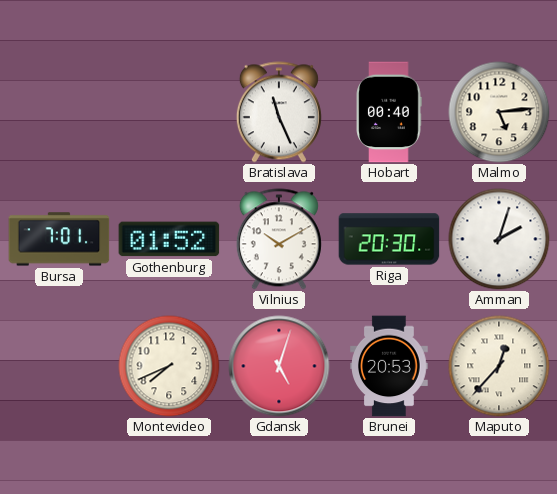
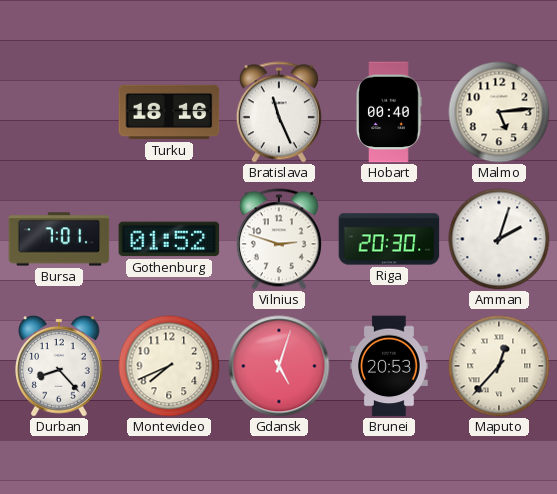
Turku: none -> 18:16 (169, 112)
Vilnius: 10:10 -> 2:48 (279, 239)
Durban: none -> 8:23 (60, 366)
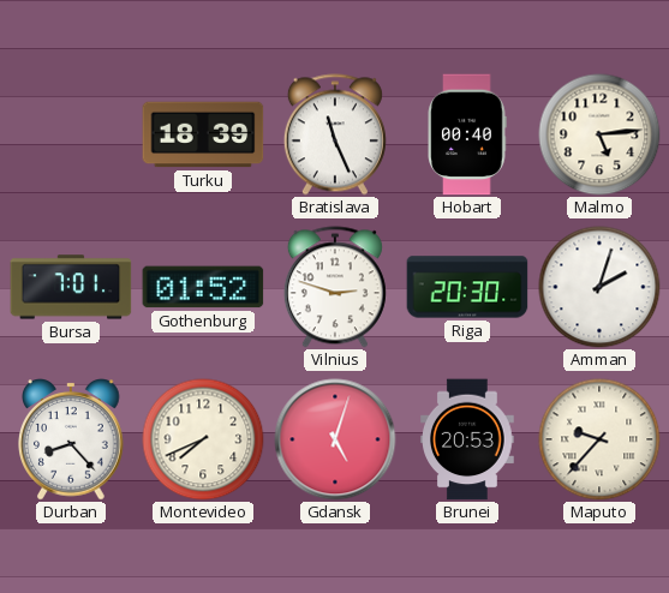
Turku: 18:16 -> 18:39 (203, 134)
Maputo: 12:37 -> 9:37 (599, 439)
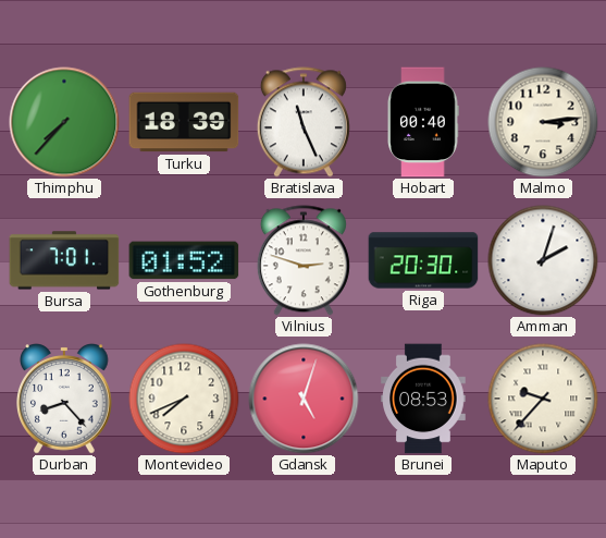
Thimphu: none -> 7:37 (64, 122)
Malmo: 5:14 -> 3:14 (543, 122)
Brunei: 20:53 -> 08:53 (424, 399)
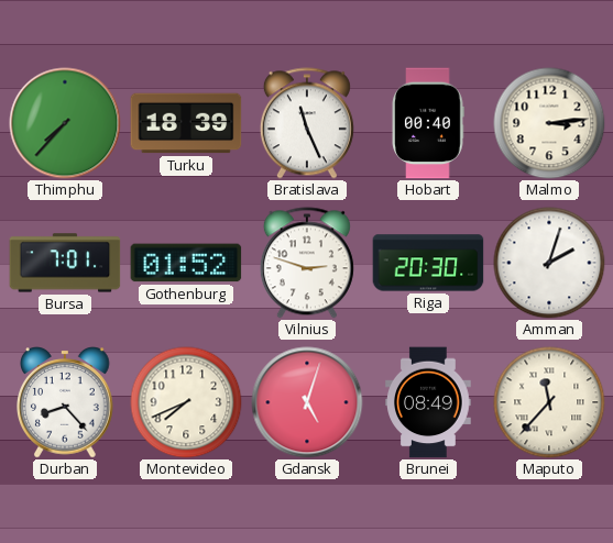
Brunei: 08:53 -> 08:49 (429, 402)
Maputo: 9:37 -> 11:37 (549, 402)
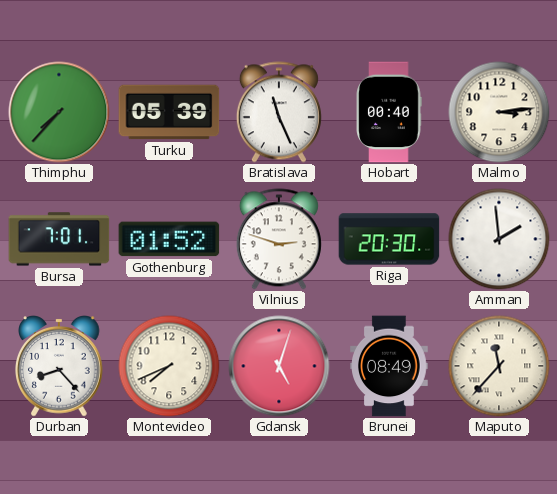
Turku: 18:39 -> 05:39 (169, 112)
Amman: 2:03 -> 1:59 (499, 239)
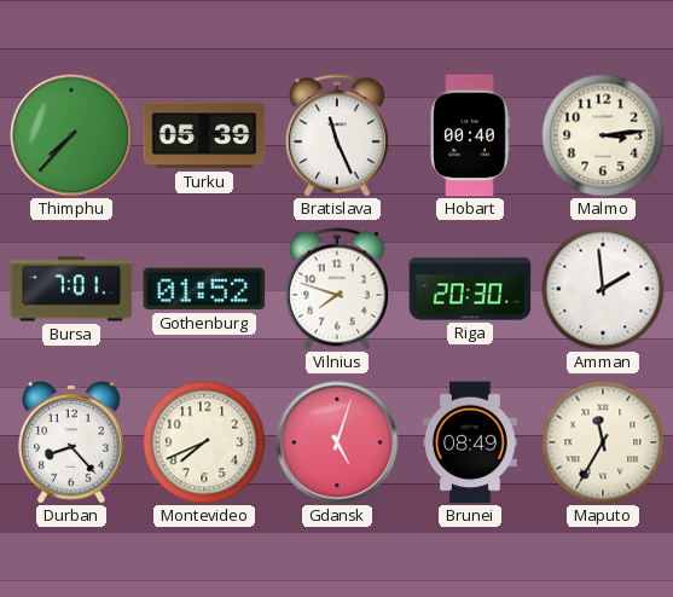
Vilnius: 2:48 -> 7:48 (337, 289)
Maputo: 11:37 -> 11:35 (603, 442)
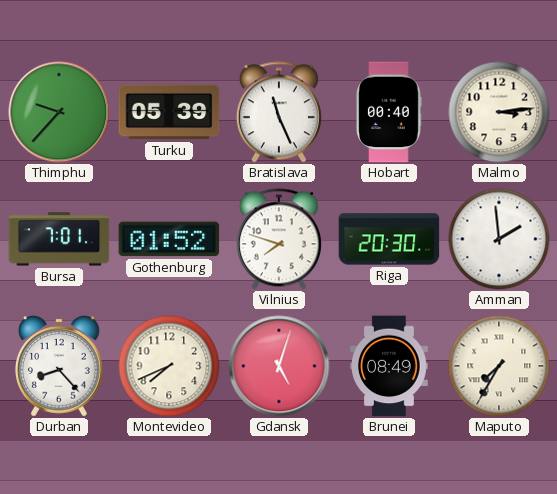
Thimphu: 7:37 -> 9:37 (59, 112)
Maputo: 11:35 -> 7:35 (499, 366)
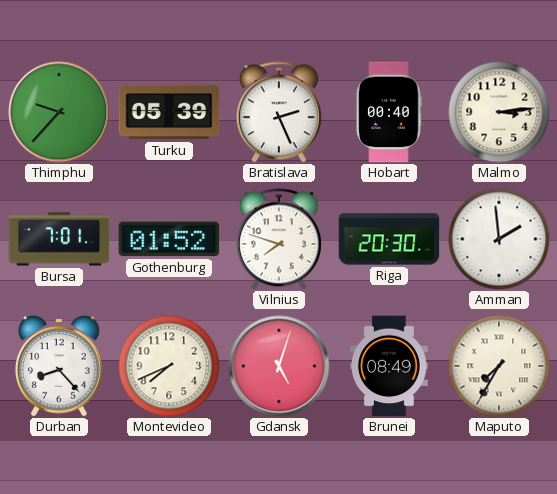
Bratislava: 11:26 -> 2:26 (279, 112)
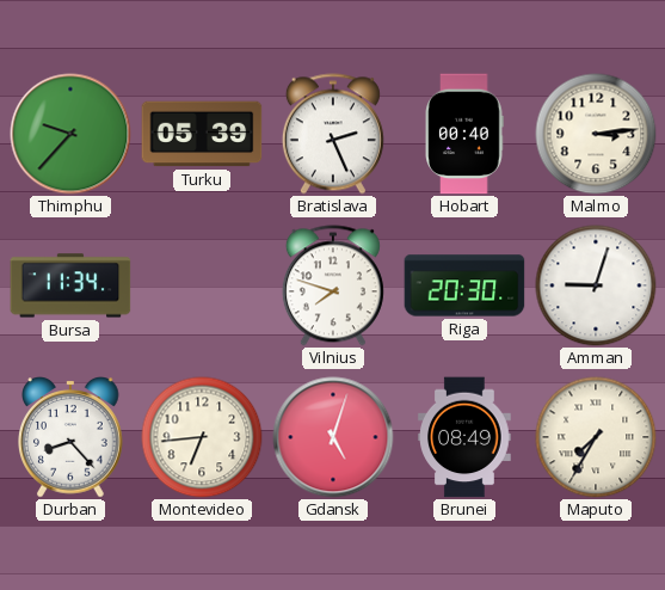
Bursa: 7:01 -> 11:34 (70, 285)
Gothenburg: 01:52 -> none (169, 239)
Amman: 1:59 -> 9:03 (596, 285)
Montevideo: 7:41 -> 6:44 (202, 437)
